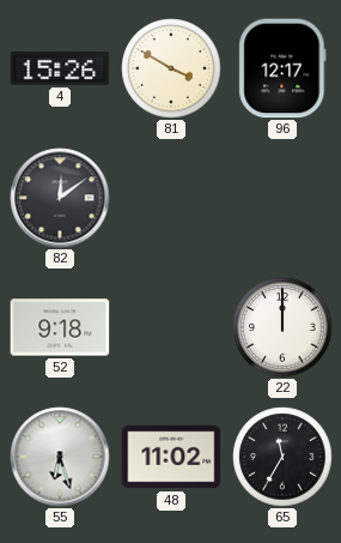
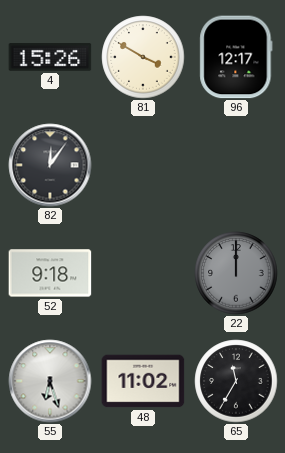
82: 12:09 -> 12:06 (50, 165)
22 dial: white -> grey (236, 273)
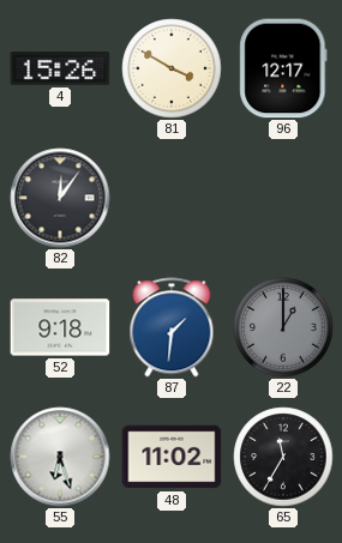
87: none -> 1:31 (172, 327)
22: 12:00 -> 1:00 (283, 327)
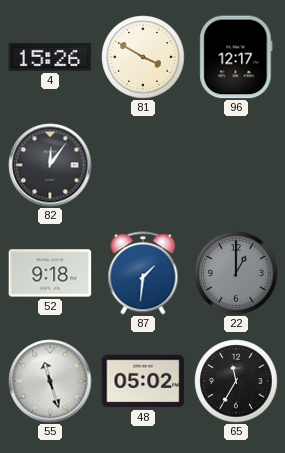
55: 6:27 -> 11:27 (50, 381)
48: 11:02 -> 05:02 (143, 381)
